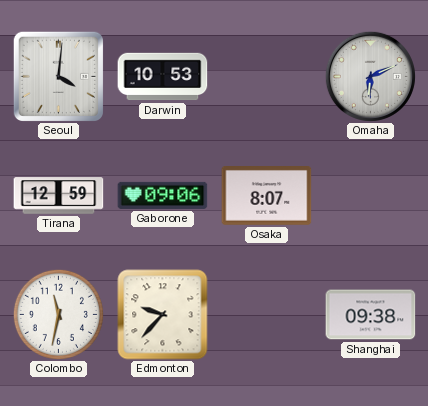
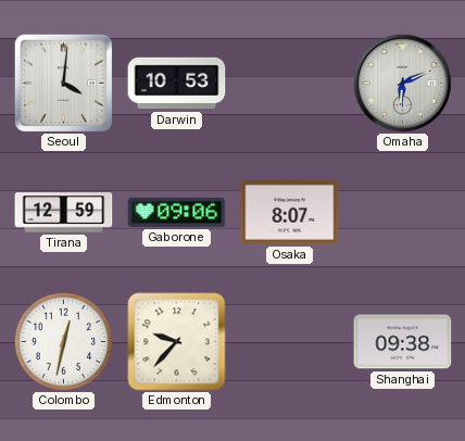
Colombo: 11:32 -> 12:32 (63, 341)
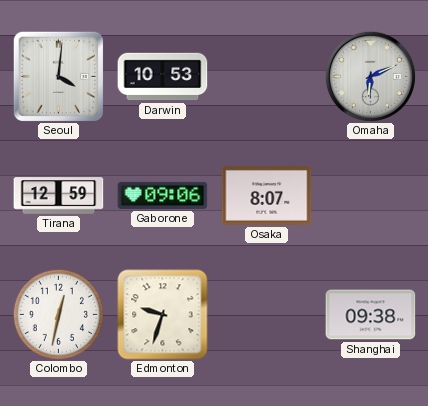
Edmonton: 9:37 -> 9:33 (163, 315)
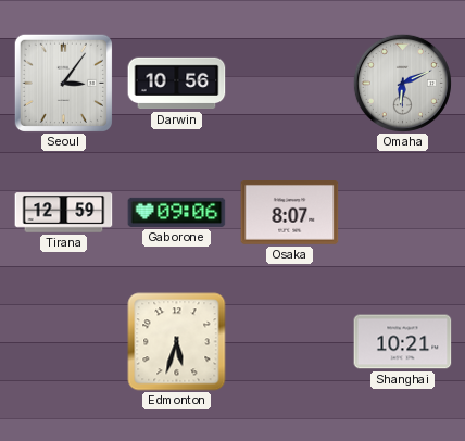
Seoul: 4:01 -> 3:06 (63, 83)
Darwin: 10:53 -> 10:56 (177, 84)
Colombo: 12:32 -> none (58, 314)
Edmonton: 9:33 -> 5:33 (177, 342)
Shanghai: 09:38 -> 10:21 (403, 342)
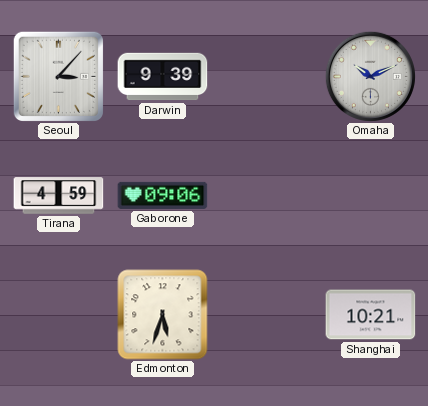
Seoul: 3:06 -> 3:07 (58, 76)
Darwin: 10:56 -> 9:39 (163, 77)
Omaha: 6:11 -> 10:11 (370, 76)
Tirana: 12:59 -> 4:59 (59, 196)
Osaka: 8:07 -> none (290, 213)
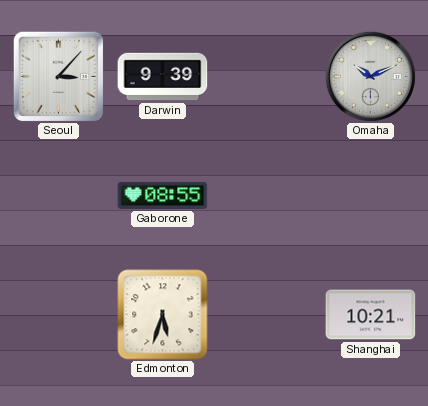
Tirana: 4:59 -> none (59, 196)
Gaborone: 09:06 -> 08:55 (163, 195)
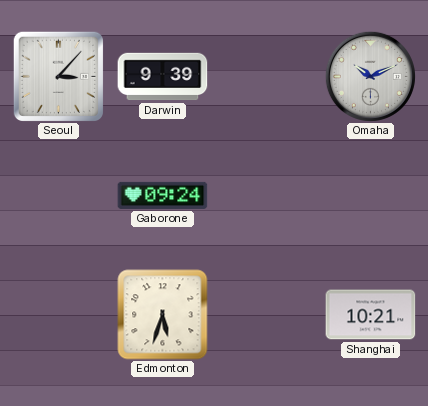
Gaborone: 08:55 -> 09:24 (163, 195)
